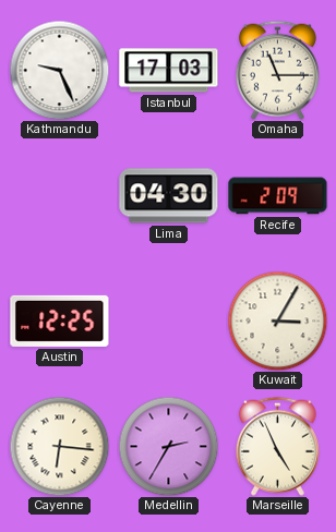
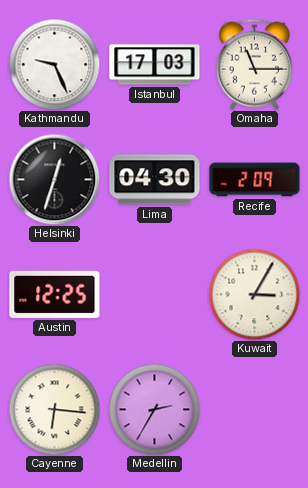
Helsinki: none -> 12:33 (54, 179)
Marseille: 4:56 -> none (277, 446)
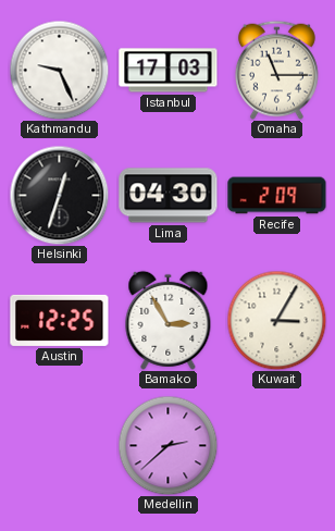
Bamako: none -> 2:55 (169, 320)
Cayenne: 6:16 -> none (54, 409)
Medellin: 2:35 -> 2:38 (167, 445)
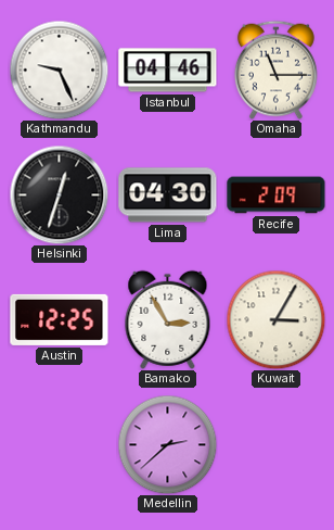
Istanbul: 17:03 -> 04:46 (168, 71)
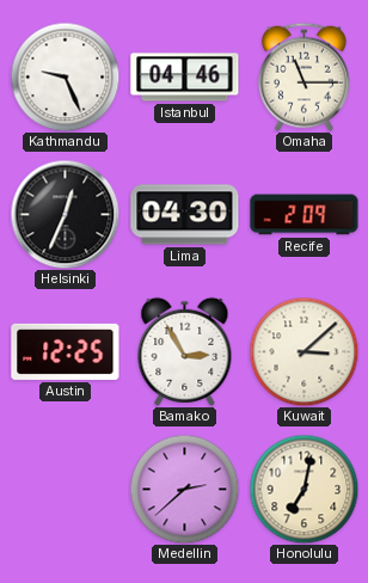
Helsinki: 12:33 -> 12:34 (65, 214)
Kuwait: 3:05 -> 3:08 (303, 351)
Honolulu: none -> 7:02 (303, 489)
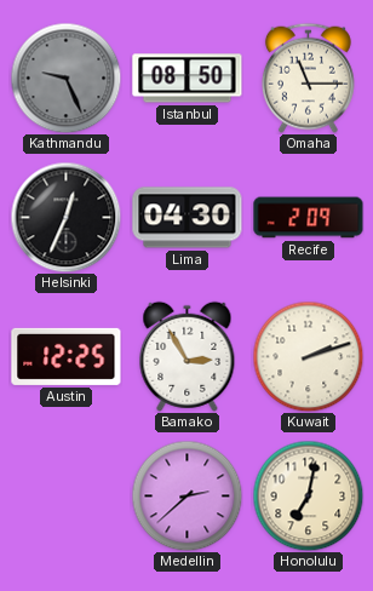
Kathmandu dial: white -> grey (65, 78)
Istanbul: 04:46 -> 08:50 (188, 79)
Kuwait: 3:08 -> 2:12 (308, 356)
